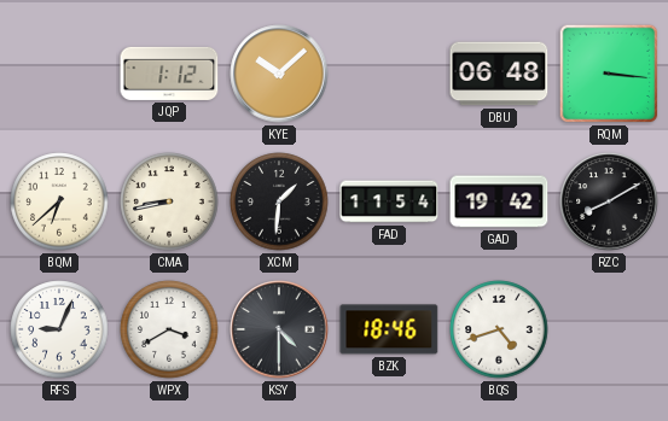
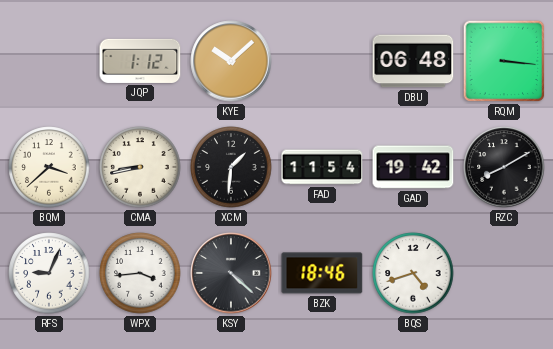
BQM: 6:38 -> 3:38 (49, 167)
WPX: 3:40 -> 3:44 (140, 273)
KSY: 4:30 -> 4:22 (231, 273)
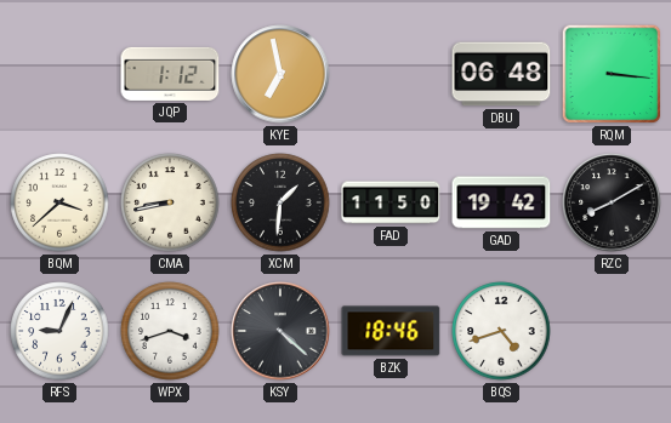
KYE: 10:08 -> 6:58 (280, 74)
FAD: 11:54 -> 11:50 (391, 202)
WPX: 3:44 -> 3:42 (170, 331)
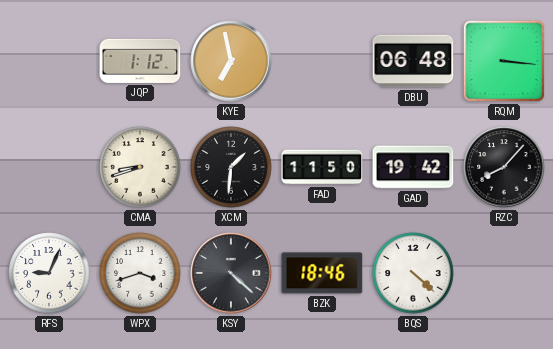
BQM: 3:38 -> none (59, 202)
CMA: 8:43 -> 8:42 (140, 167)
RZC: 8:10 -> 8:07 (504, 167)
BQS: 4:42 -> 4:22 (413, 273)
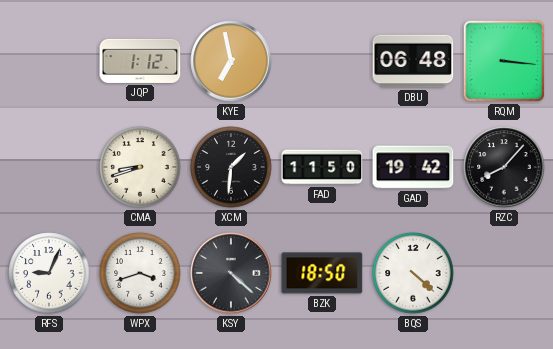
BZK: 18:46 -> 18:50 (322, 273)
